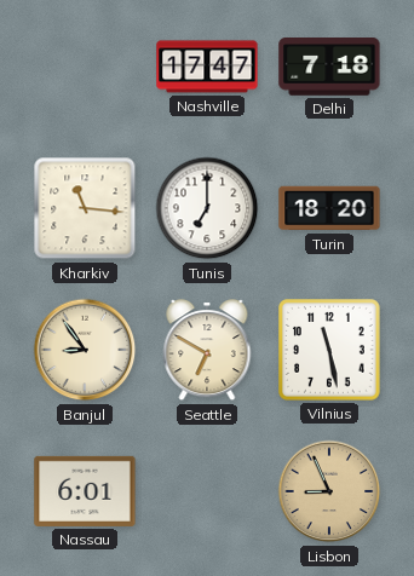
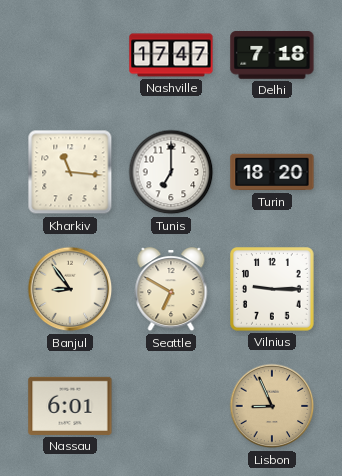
Vilnius: 11:28 -> 9:15 (273, 290)
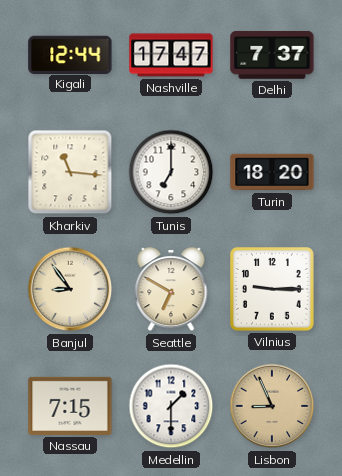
Kigali: none -> 12:44 (70, 54)
Delhi: 7:18 -> 7:37 (272, 55)
Nassau: 6:01 -> 7:15 (70, 406)
Medellin: none -> 1:30 (171, 406)
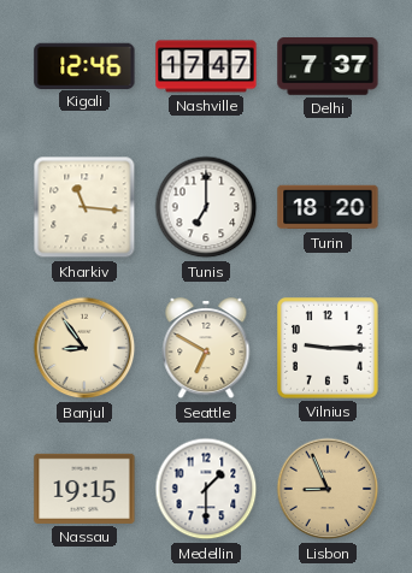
Kigali: 12:44 -> 12:46 (84, 65)
Nassau: 7:15 -> 19:15 (84, 489)
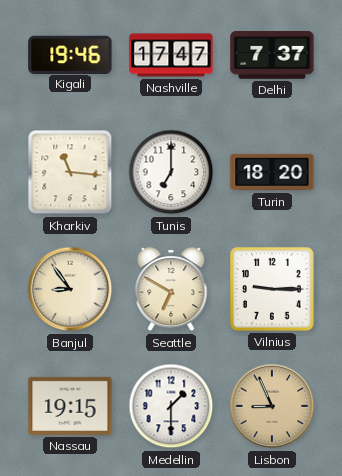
Kigali: 12:46 -> 19:46 (70, 54)
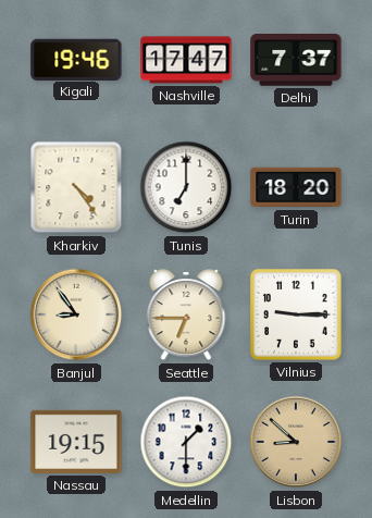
Kharkiv: 11:16 -> 4:24 (76, 187)
Seattle: 6:50 -> 6:45 (186, 316)
Lisbon: 8:56 -> 8:52 (296, 442)
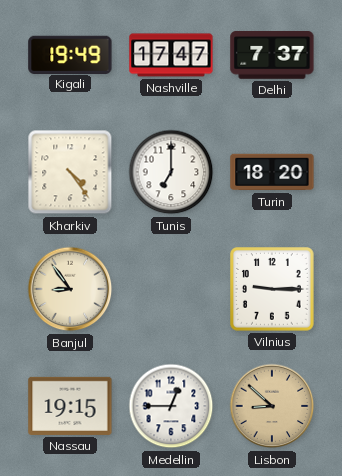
Kigali: 19:46 -> 19:49 (70, 54)
Seattle: 6:45 -> none (186, 316)
Medellin: 1:30 -> 12:45 (171, 406)
